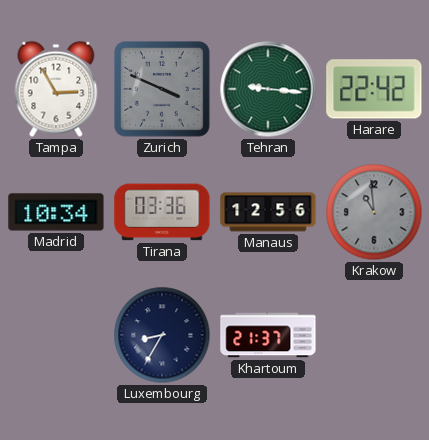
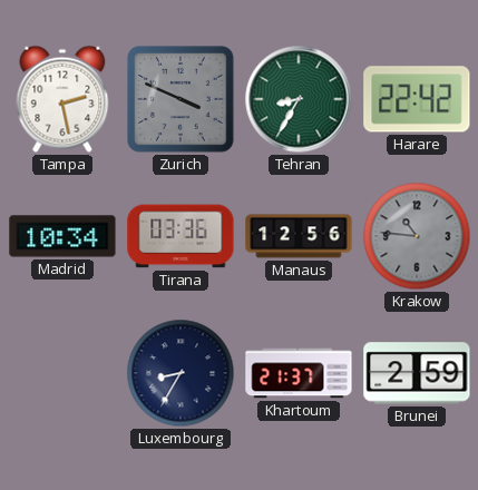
Tampa: 2:55 -> 2:28 (62, 99)
Tehran: 9:16 -> 8:35 (299, 99)
Krakow: 10:59 -> 10:46 (417, 236)
Brunei: none -> 2:59 (417, 373)
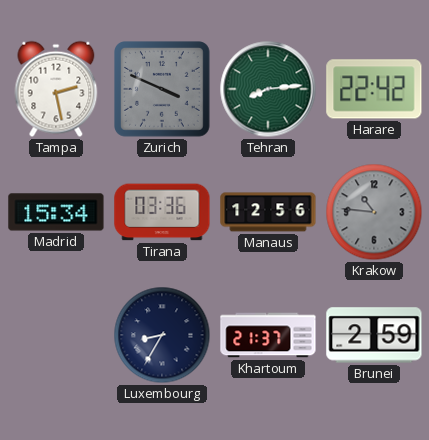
Tehran: 8:35 -> 8:14 (268, 89)
Madrid: 10:34 -> 15:34 (56, 212)
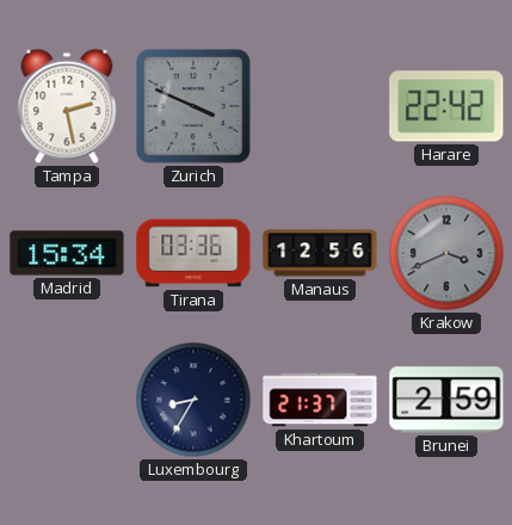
Tehran: 8:14 -> none (268, 89)
Krakow: 10:46 -> 3:41 (446, 253)
